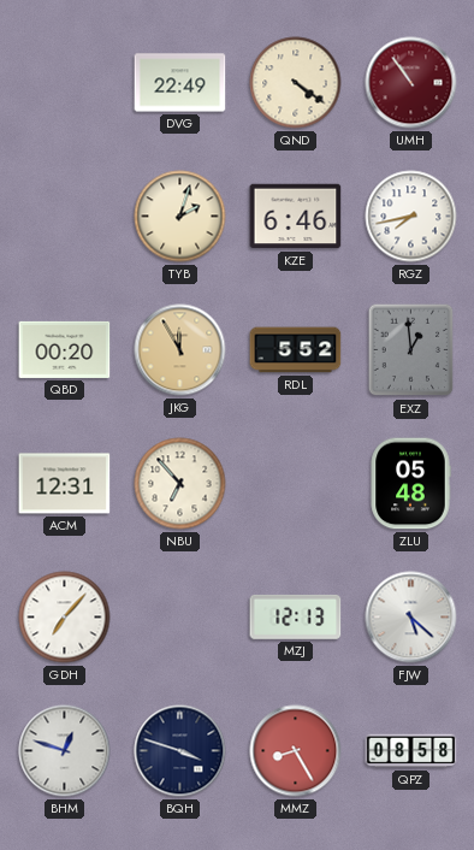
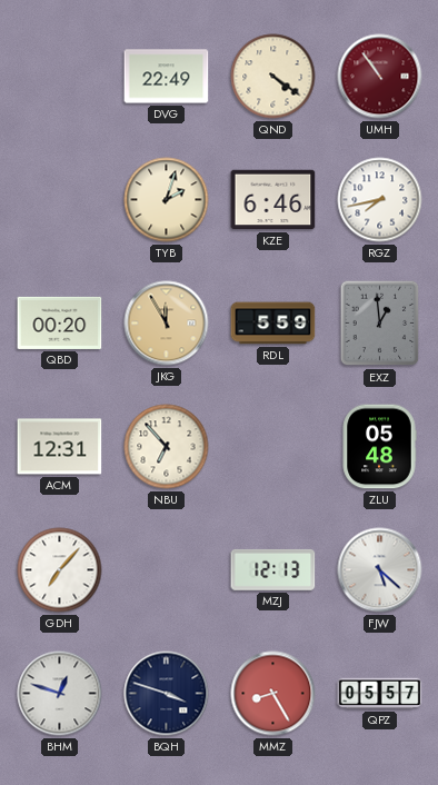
RDL: 5:52 -> 5:59 (273, 324)
QPZ: 08:58 -> 05:57 (380, 694)
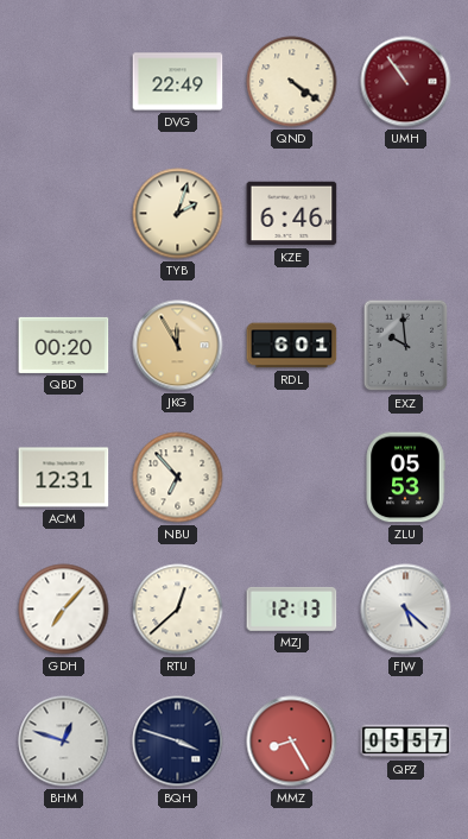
RGZ: 7:43 -> none (380, 200)
RDL: 5:59 -> 6:01 (292, 346)
EXZ: 12:59 -> 9:59 (406, 346)
ZLU: 05:48 -> 05:53 (405, 478)
RTU: none -> 12:38 (178, 610)
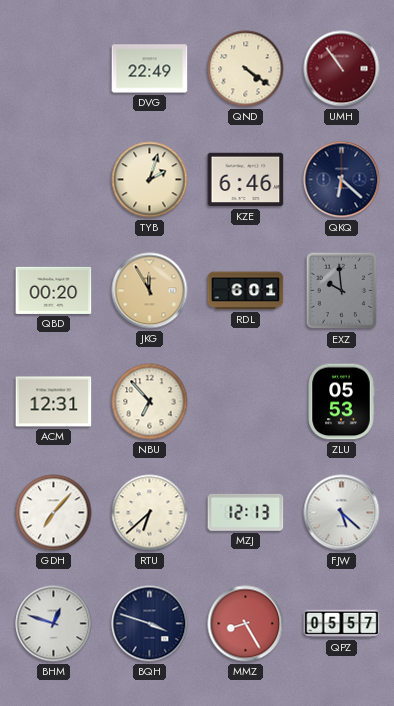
QKQ: none -> 6:22 (342, 180)
RTU: 12:38 -> 6:38 (150, 513)
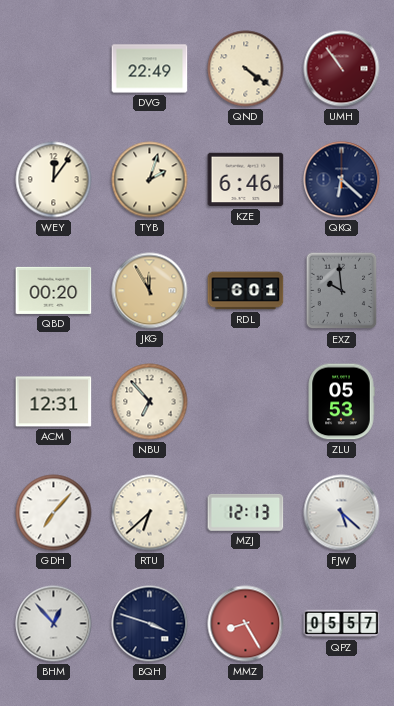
WEY: none -> 12:06 (54, 180)
BHM: 12:48 -> 12:53 (54, 624)
